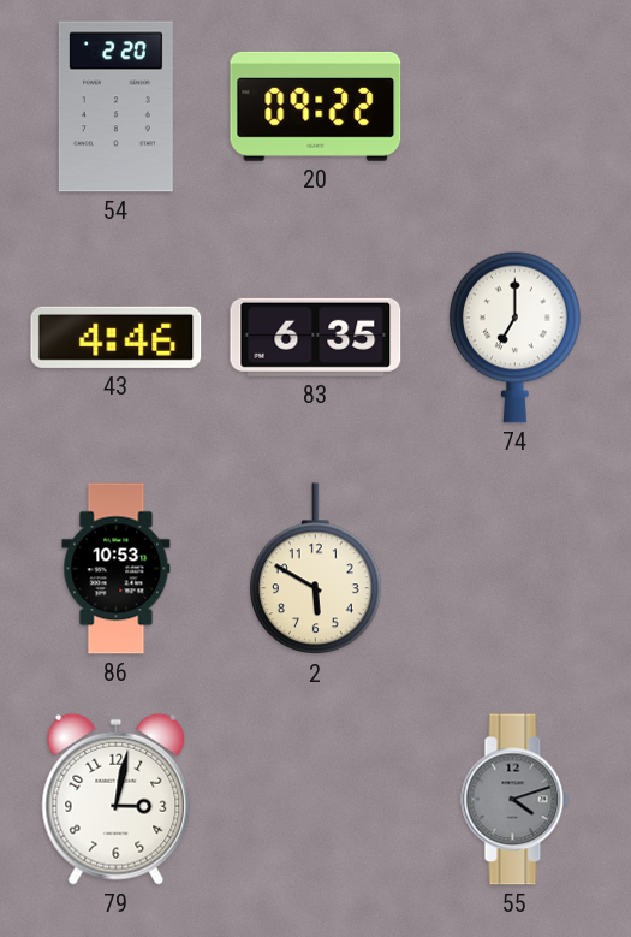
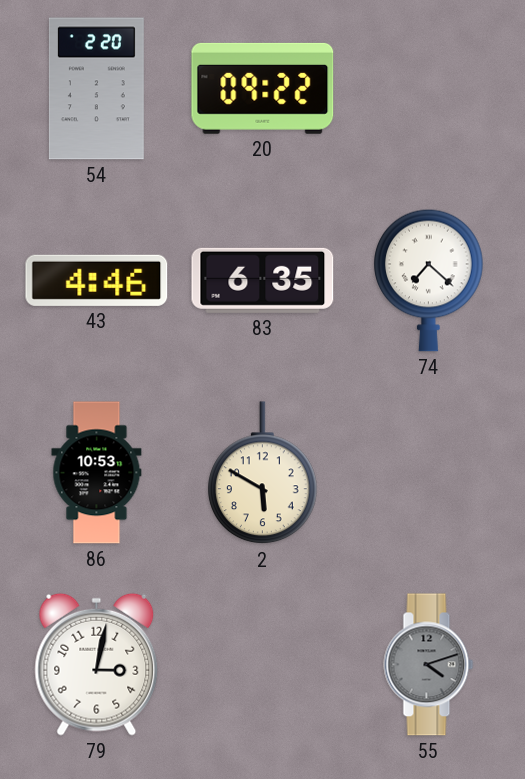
74: 7:00 -> 7:22 (429, 280)
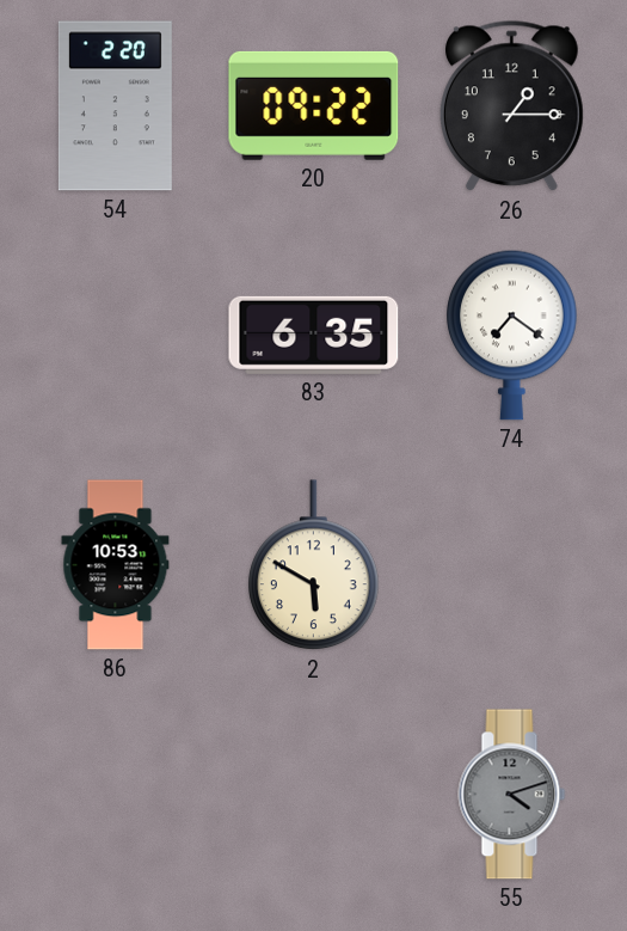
26: none -> 1:15 (511, 106)
43: 4:46 -> none (97, 280)
74: 7:22 -> 7:21 (512, 335)
79: 3:02 -> none (97, 664)
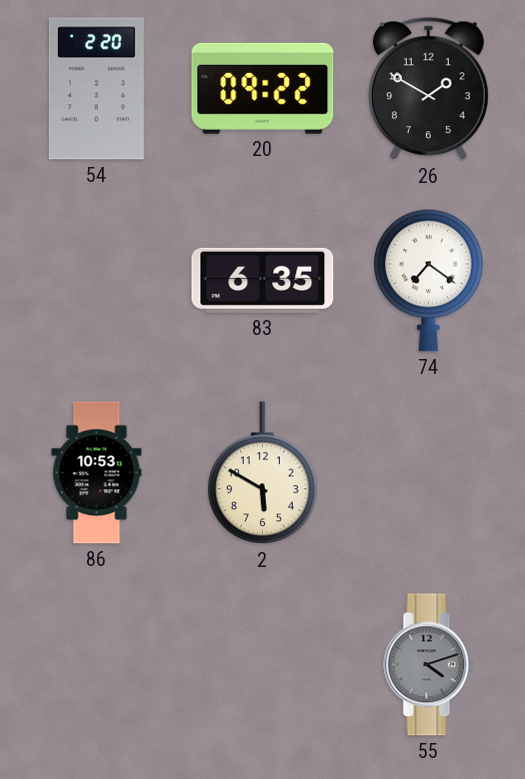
26: 1:15 -> 1:50 (428, 89)
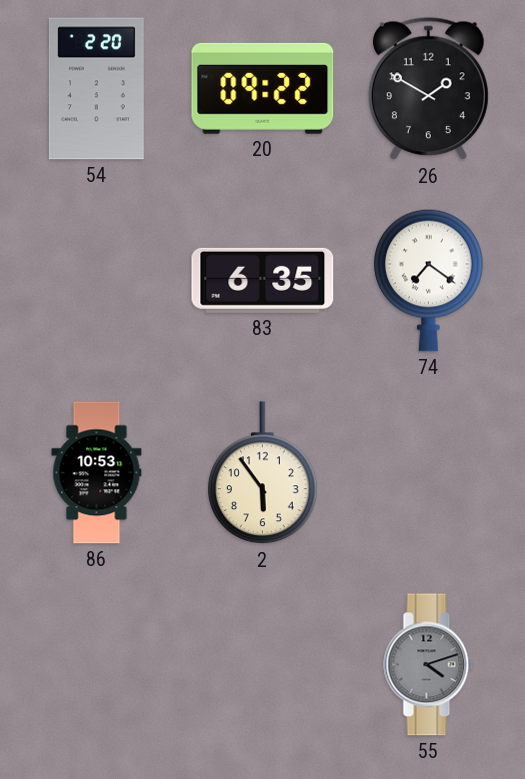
2: 5:50 -> 5:54 (263, 473)
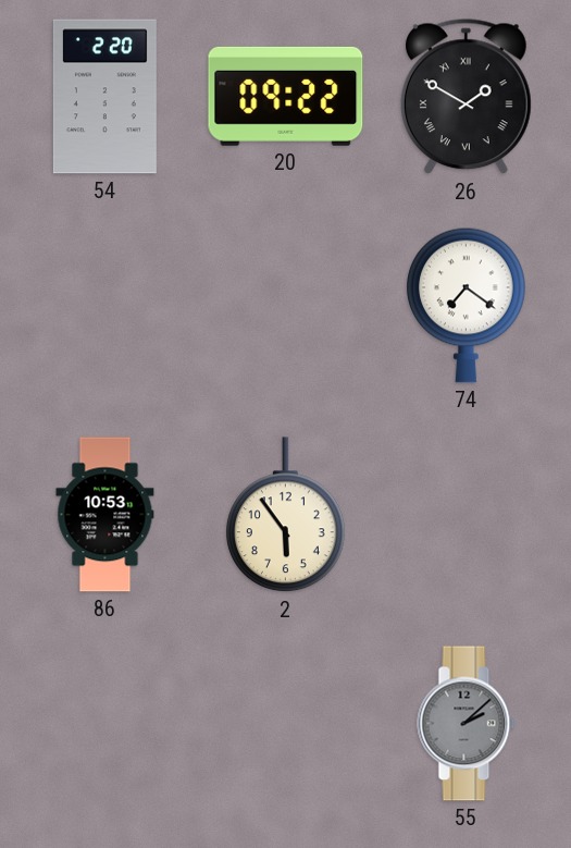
26 numerals: Arabic -> Roman (466, 97)
83: 6:35 -> none (263, 280)
55: 4:12 -> 2:08 (467, 724)
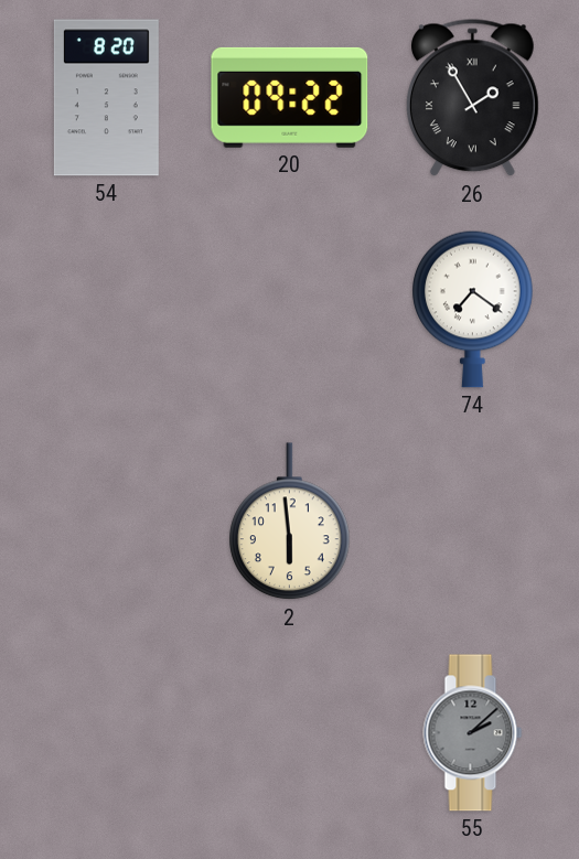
54: 2:20 -> 8:20 (106, 98)
26: 1:50 -> 1:55 (472, 98)
86: 10:53 -> none (105, 515)
2: 5:54 -> 5:59 (290, 522)
